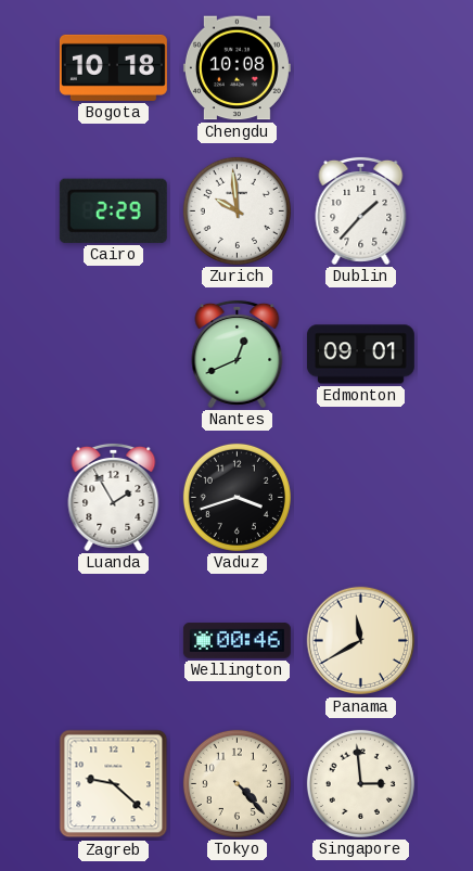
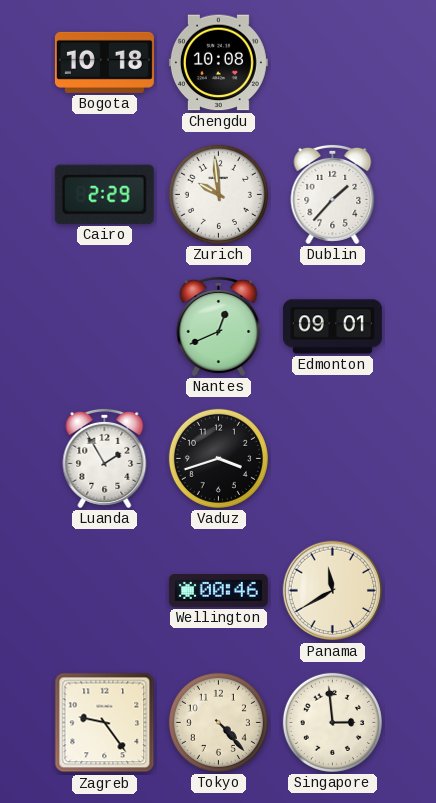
Zagreb: 9:22 -> 9:24 (105, 723)
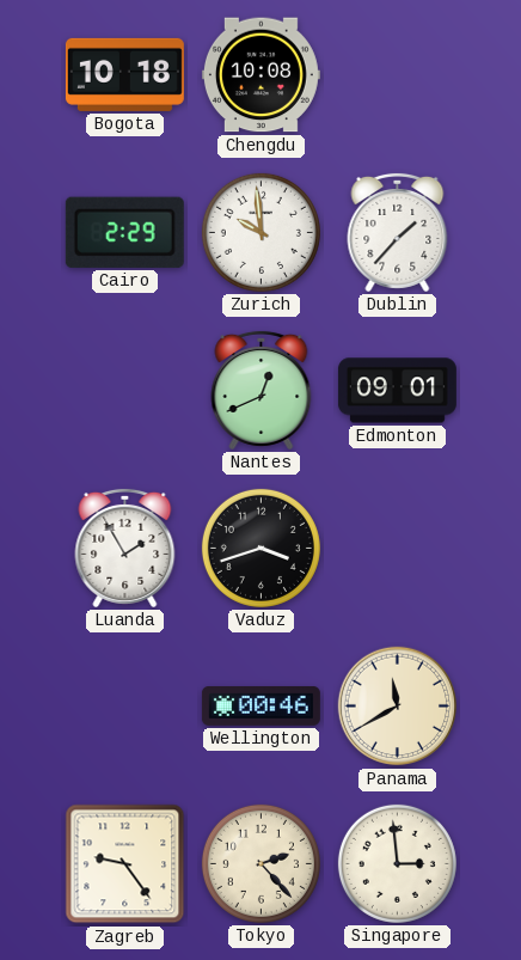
Tokyo: 4:23 -> 2:23 (260, 863)
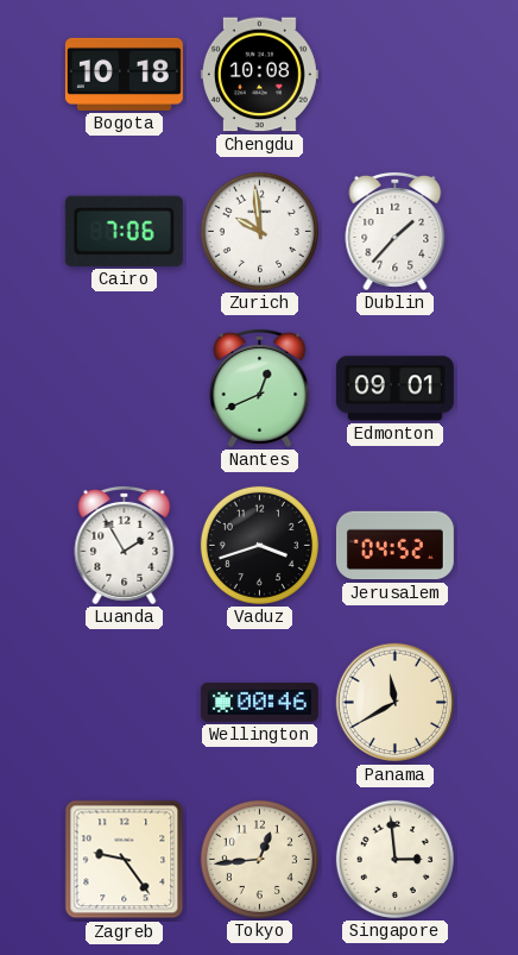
Cairo: 2:29 -> 7:06 (124, 231)
Jerusalem: none -> 04:52 (394, 546)
Tokyo: 2:23 -> 12:44 (259, 859)
